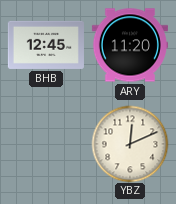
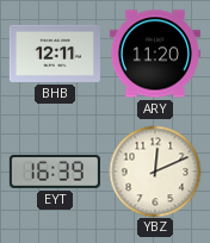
BHB: 12:45 -> 12:11 (55, 54)
EYT: none -> 16:39 (55, 172)
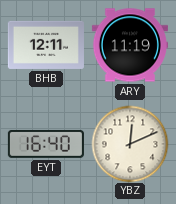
ARY: 11:20 -> 11:19 (130, 45)
EYT: 16:39 -> 16:40 (46, 144)
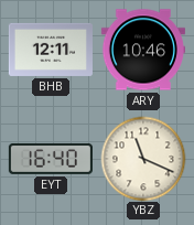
ARY: 11:19 -> 10:46 (143, 50)
YBZ: 12:11 -> 11:19 (143, 159)
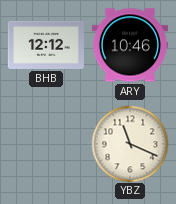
BHB: 12:11 -> 12:12 (46, 45)
EYT: 16:40 -> none (51, 159)
